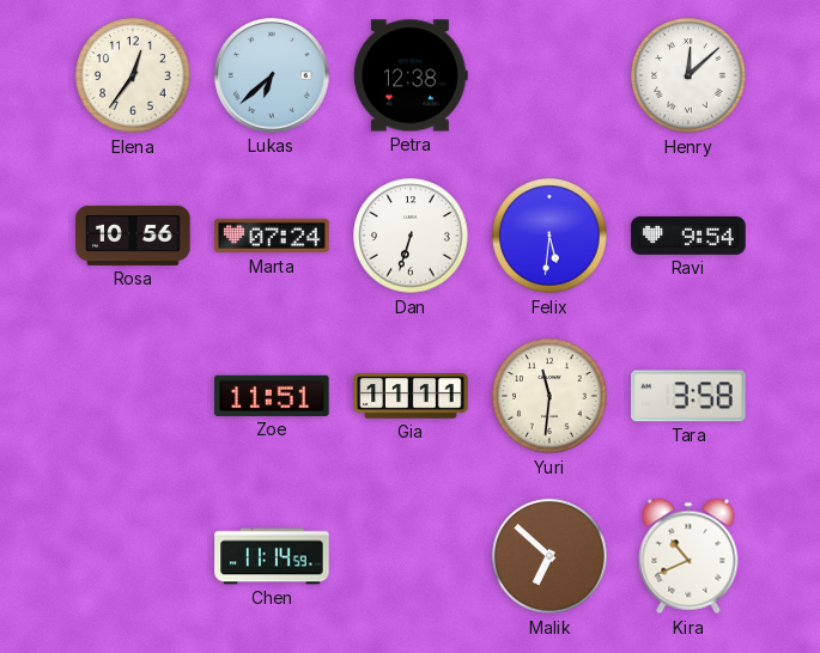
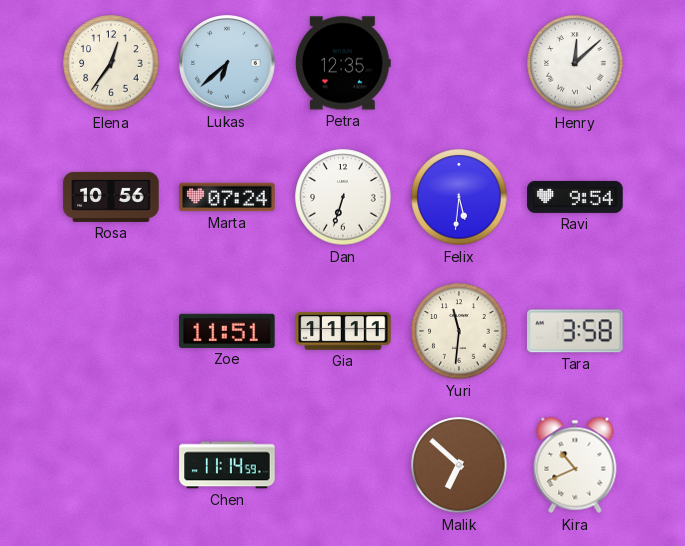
Petra: 12:38 -> 12:35 (344, 63)
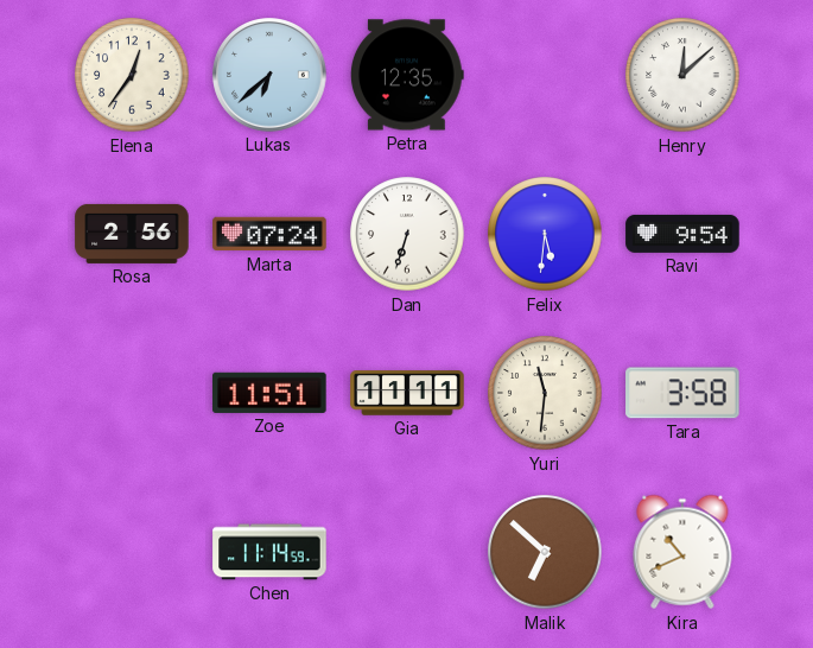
Rosa: 10:56 -> 2:56 (132, 234)
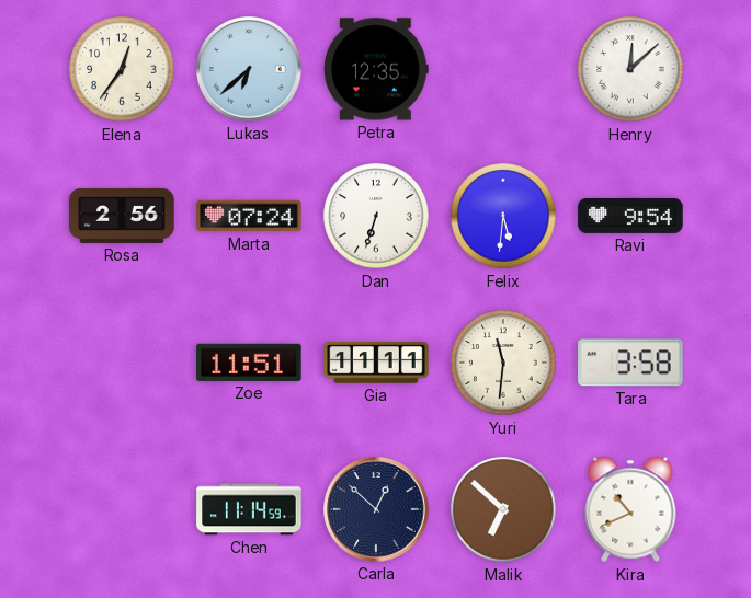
Carla: none -> 12:52 (376, 509)
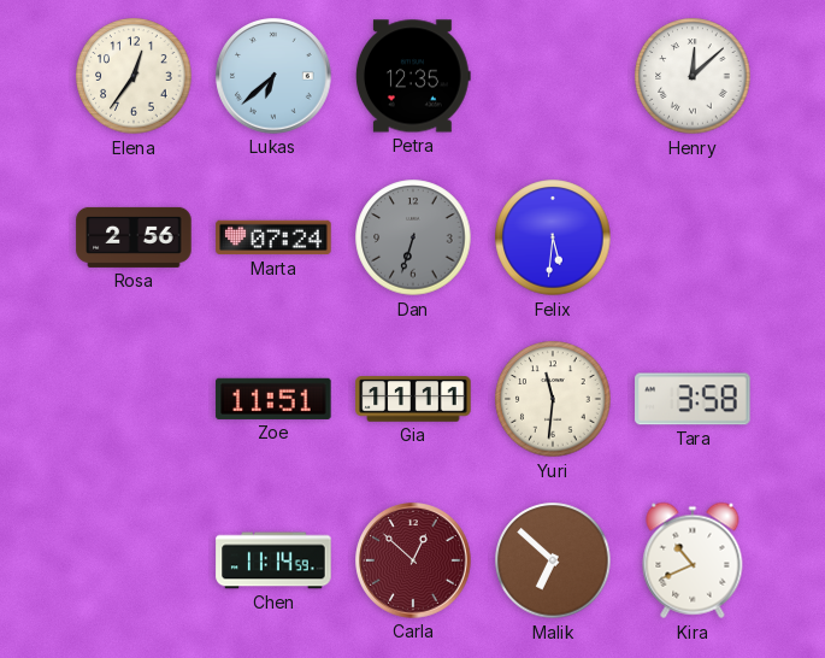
Dan dial: white -> grey (413, 237)
Ravi: 9:54 -> none (630, 216)
Carla dial: navy -> burgundy (413, 560)
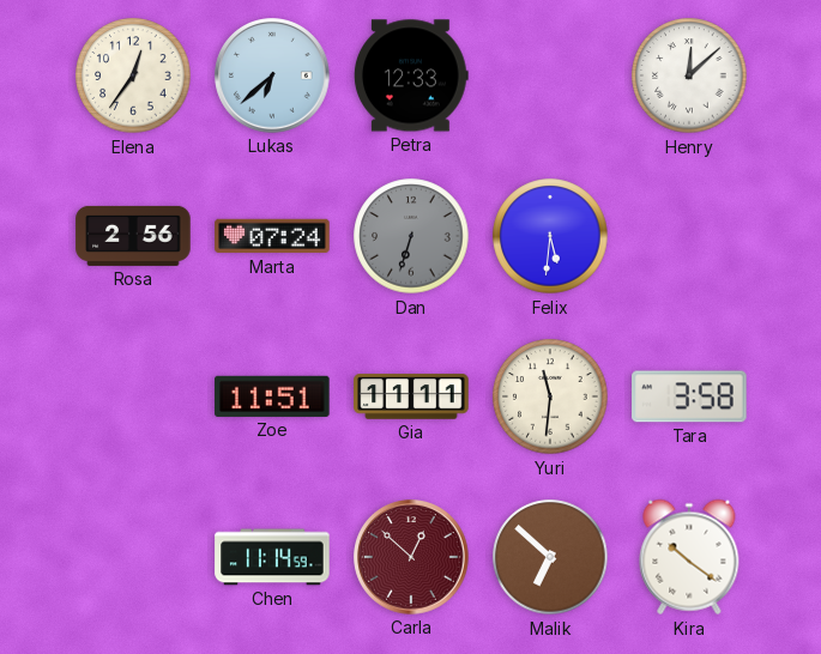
Petra: 12:35 -> 12:33 (412, 75)
Kira: 10:41 -> 10:21 (689, 557)
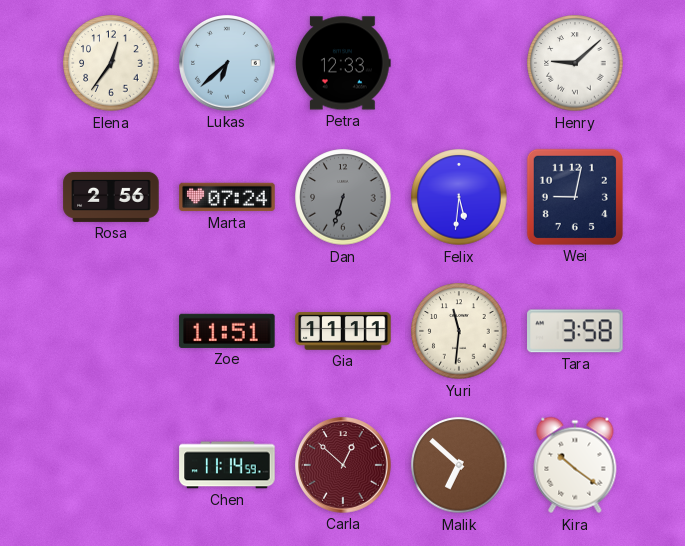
Henry: 12:08 -> 9:08 (575, 63)
Wei: none -> 9:02 (575, 197)
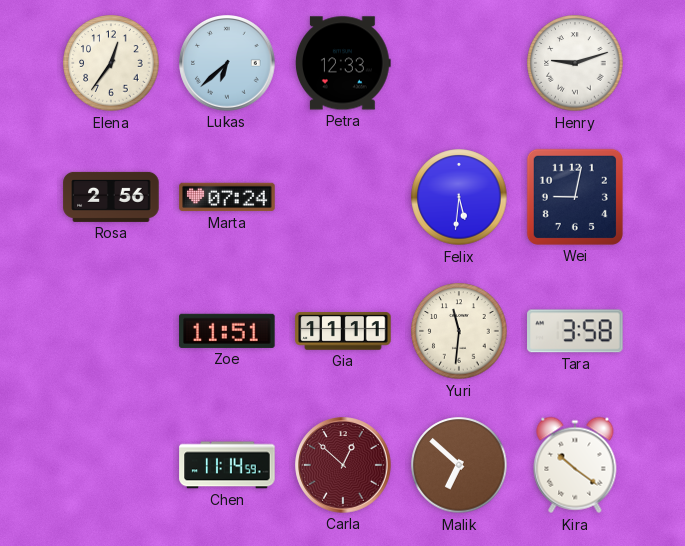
Henry: 9:08 -> 9:12 (575, 63)
Dan: 6:33 -> none (343, 197)
